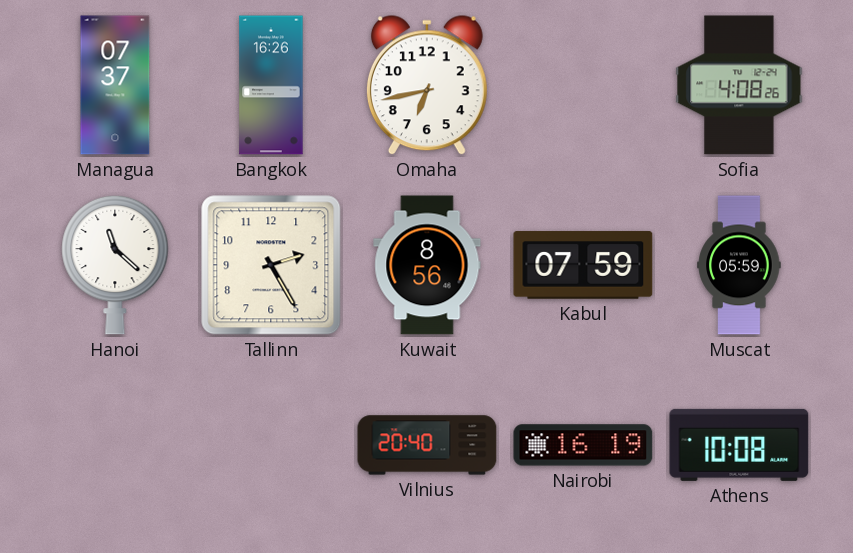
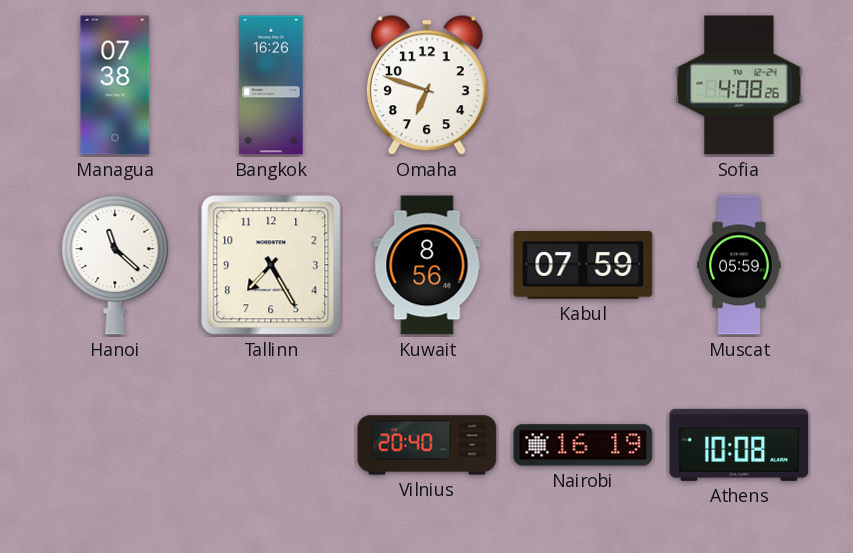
Managua: 07:37 -> 07:38 (115, 85)
Omaha: 6:43 -> 6:48 (427, 86)
Tallinn: 2:25 -> 7:25 (271, 265)
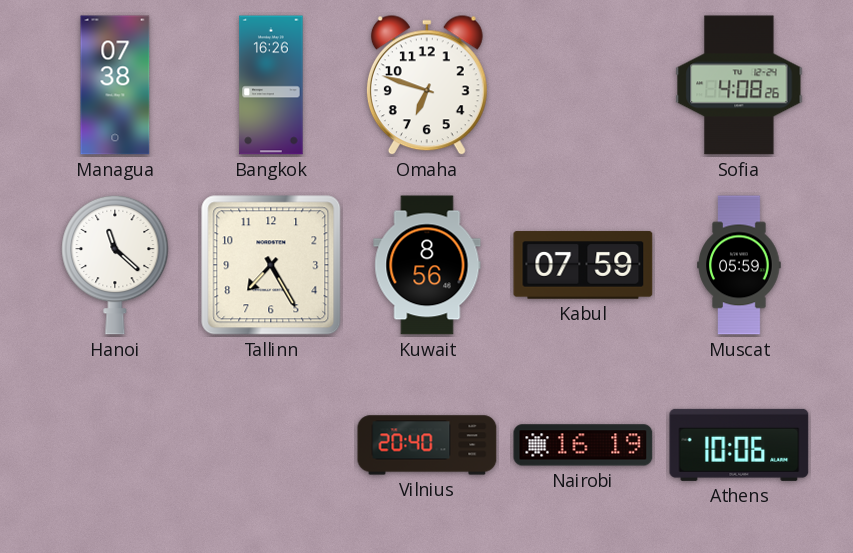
Athens: 10:08 -> 10:06 (739, 445)
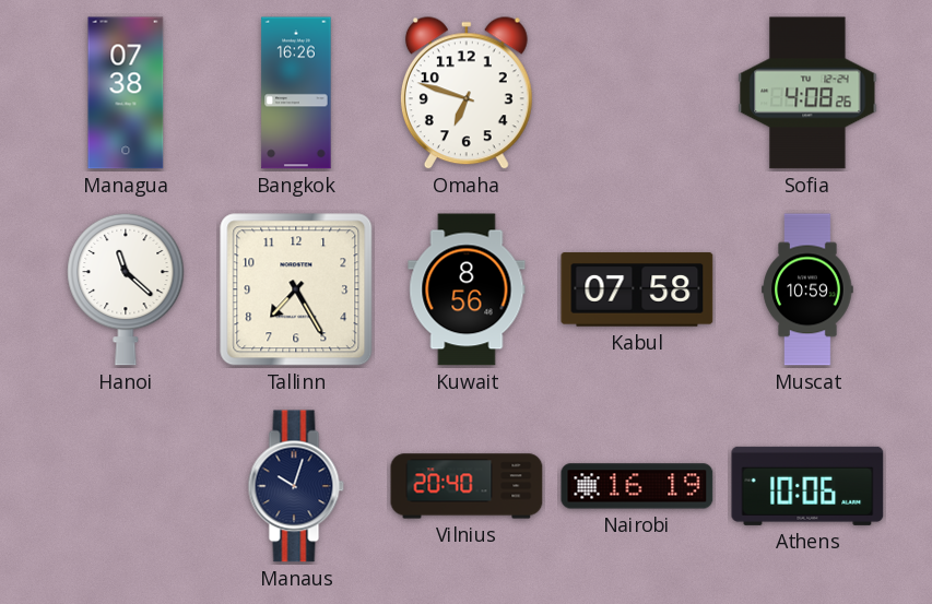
Kabul: 07:59 -> 07:58 (637, 289)
Muscat: 05:59 -> 10:59 (807, 289)
Manaus: none -> 10:03 (296, 486)
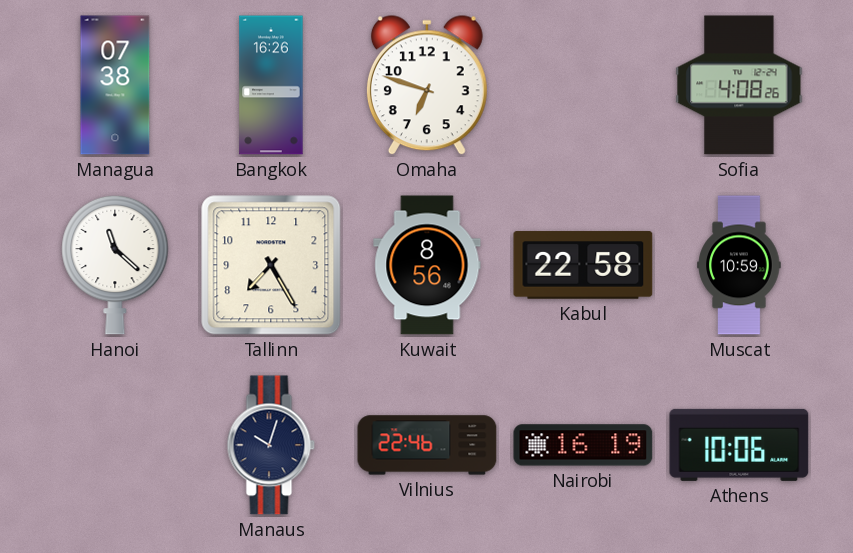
Kabul: 07:58 -> 22:58 (583, 265)
Vilnius: 20:40 -> 22:46 (427, 445)
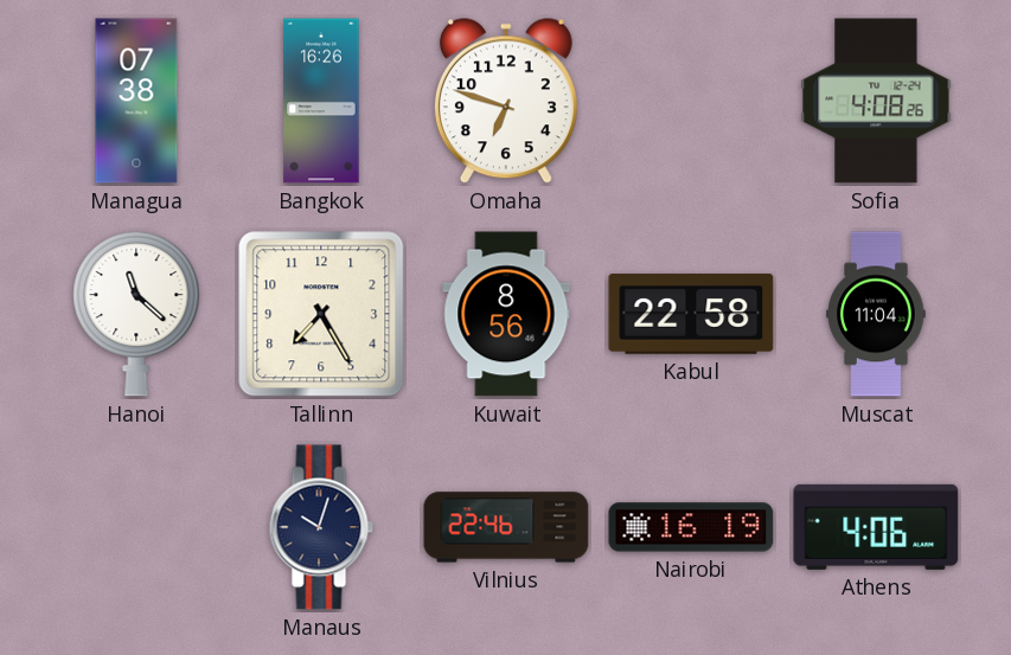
Muscat: 10:59 -> 11:04 (876, 314)
Athens: 10:06 -> 4:06 (876, 527)
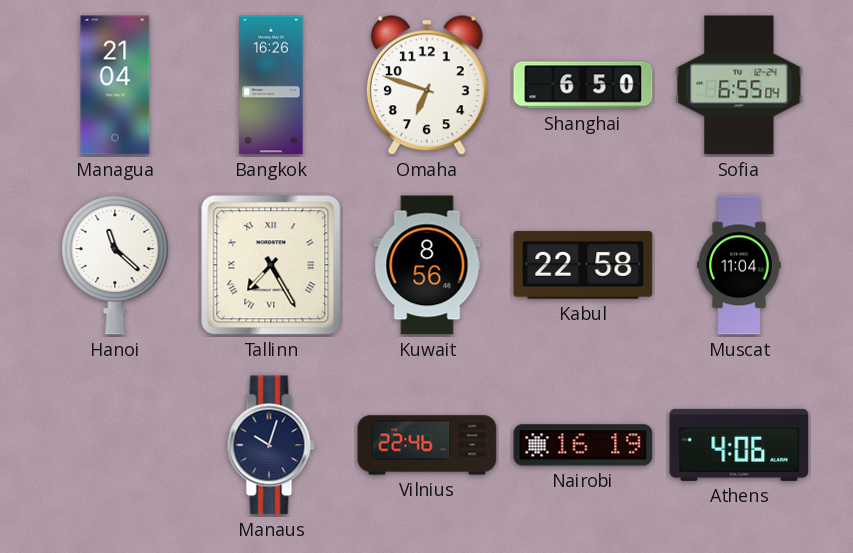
Managua: 07:38 -> 21:04 (115, 85)
Shanghai: none -> 6:50 (583, 85)
Sofia: 4:08 -> 6:55 (739, 85)
Tallinn numerals: Arabic -> Roman (271, 265)
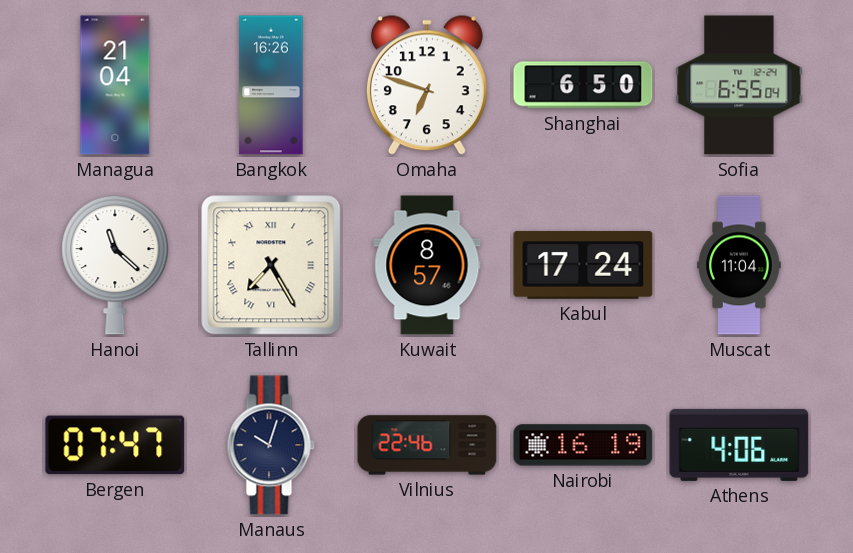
Kuwait: 8:56 -> 8:57 (427, 265)
Kabul: 22:58 -> 17:24 (583, 265)
Bergen: none -> 07:47 (115, 445)
